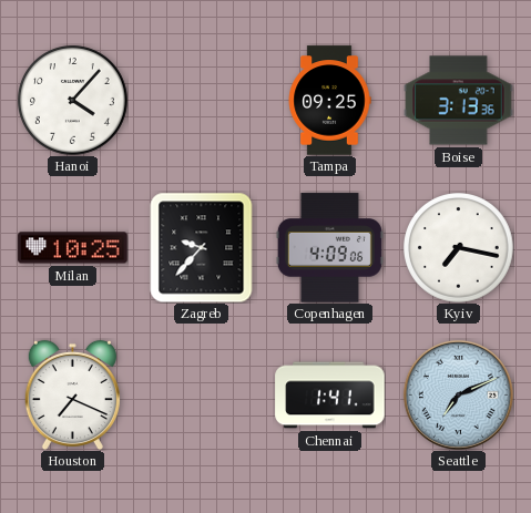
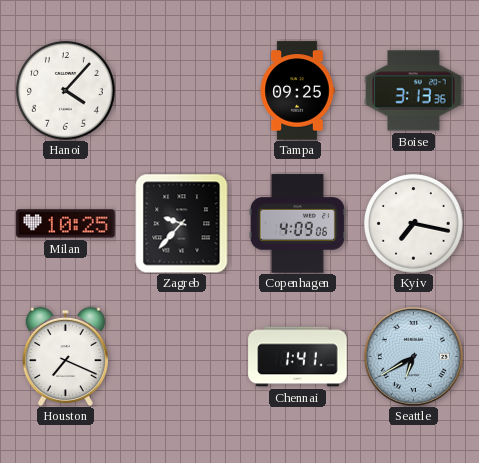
Seattle: 7:11 -> 6:40 (413, 356)
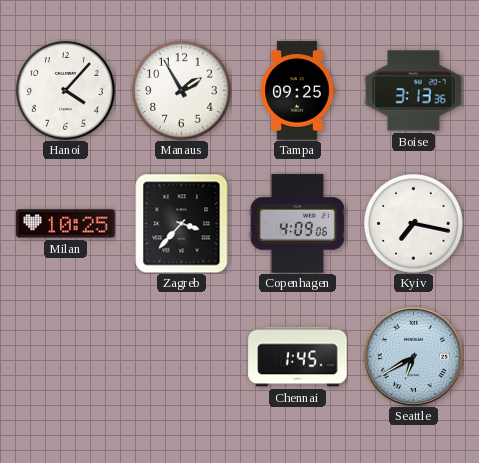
Manaus: none -> 1:55 (182, 91)
Zagreb: 9:37 -> 3:37 (182, 223)
Houston: 7:19 -> none (65, 356)
Chennai: 1:41 -> 1:45 (298, 357)
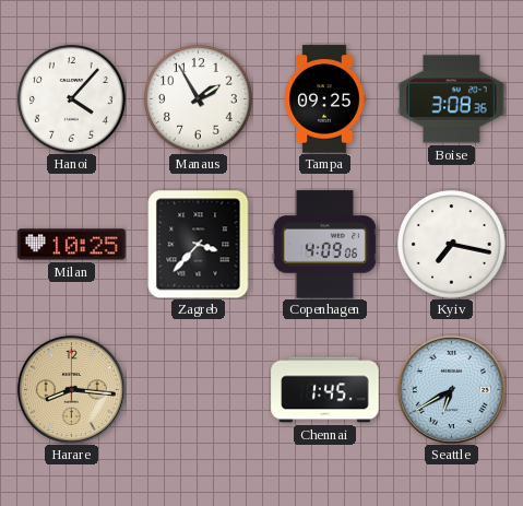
Boise: 3:13 -> 3:08 (452, 99)
Harare: none -> 8:16 (71, 389)
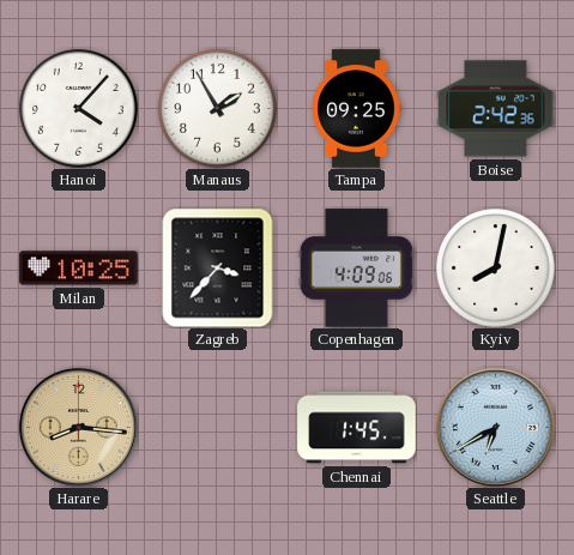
Boise: 3:08 -> 2:42 (496, 109)
Kyiv: 7:17 -> 8:02 (496, 269)
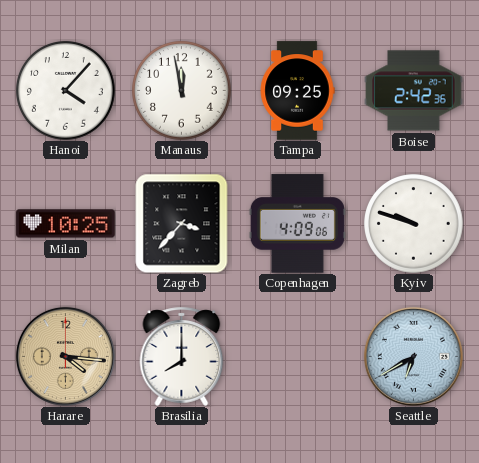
Manaus: 1:55 -> 11:58 (182, 91)
Kyiv: 8:02 -> 9:48 (414, 224)
Harare: 8:16 -> 4:16 (65, 356)
Brasilia: none -> 8:00 (182, 356)
Chennai: 1:45 -> none (357, 428)
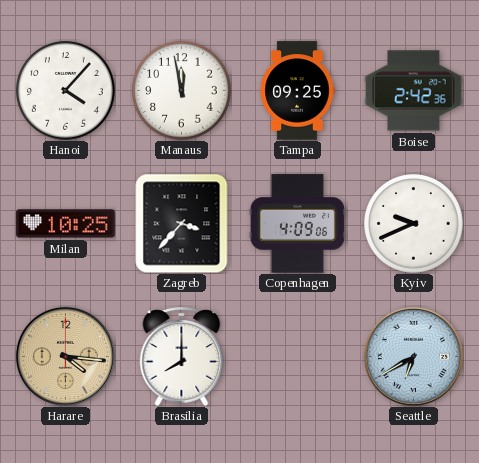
Kyiv: 9:48 -> 9:41 (414, 224)
